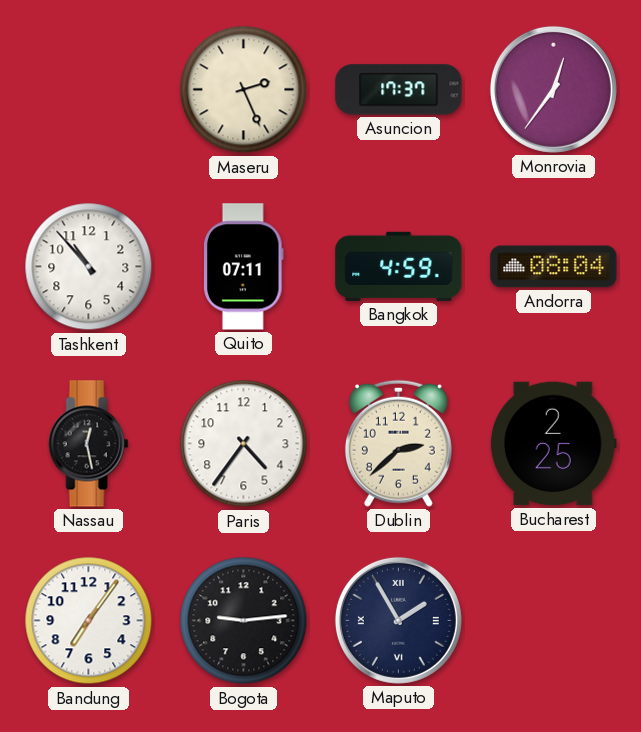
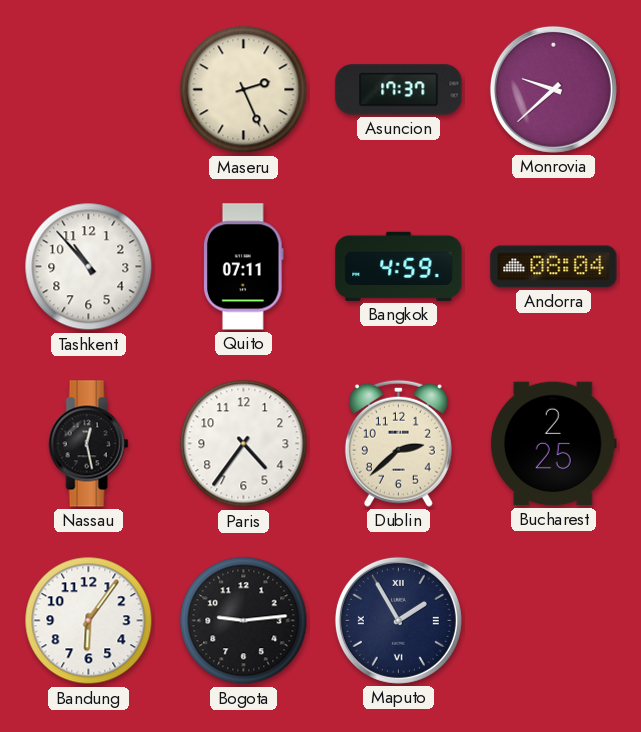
Monrovia: 12:36 -> 9:38 (553, 89)
Bandung: 7:06 -> 6:06 (89, 621)
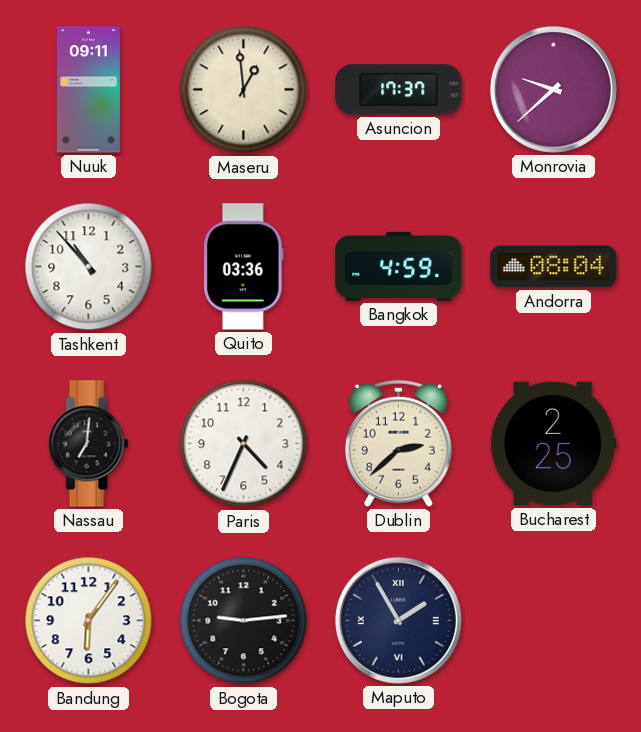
Nuuk: none -> 09:11 (88, 90)
Maseru: 2:26 -> 12:59 (244, 90)
Quito: 07:11 -> 03:36 (244, 267)
Nassau: 12:28 -> 7:01 (89, 444)
Paris: 4:36 -> 4:34 (244, 444)
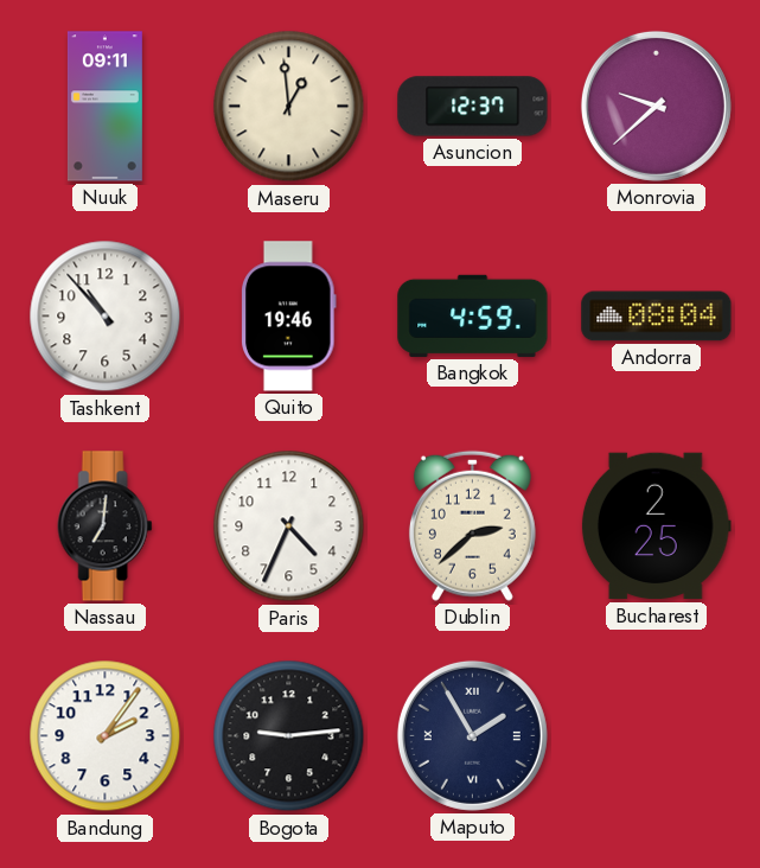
Asuncion: 17:37 -> 12:37 (473, 107)
Quito: 03:36 -> 19:46 (289, 317)
Bandung: 6:06 -> 2:06 (106, 736)
